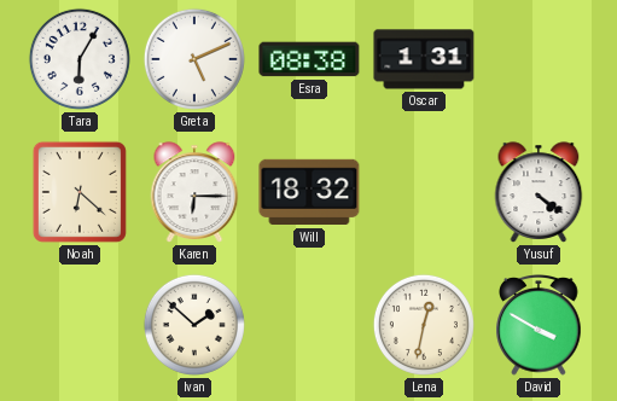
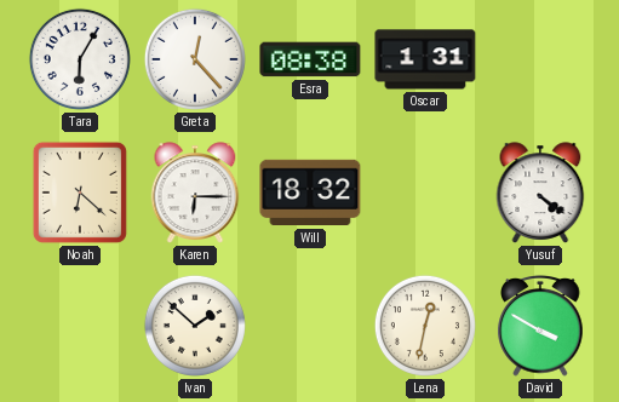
Greta: 5:11 -> 12:23 (195, 59)
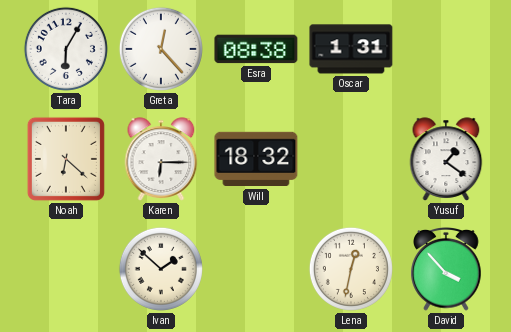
Yusuf: 4:21 -> 1:21 (446, 159)
David: 3:50 -> 3:53 (446, 270)
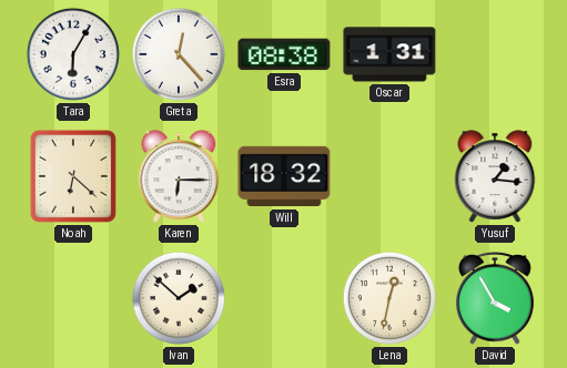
Yusuf: 1:21 -> 1:16 (495, 176)
David: 3:53 -> 3:55 (495, 299)
